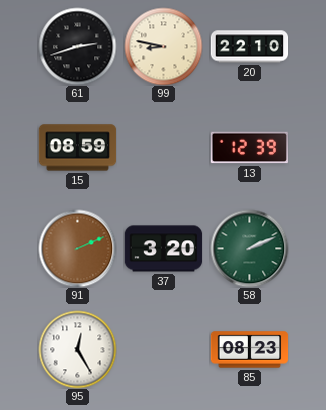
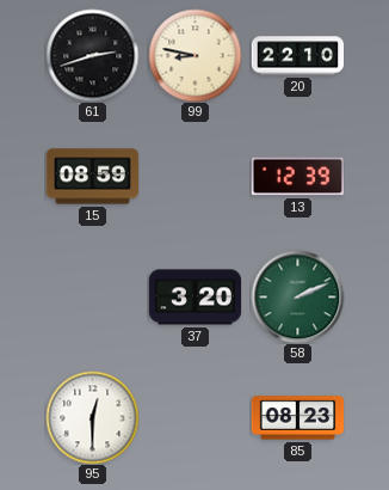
91: 2:11 -> none (77, 248)
95: 12:25 -> 12:30 (92, 417)
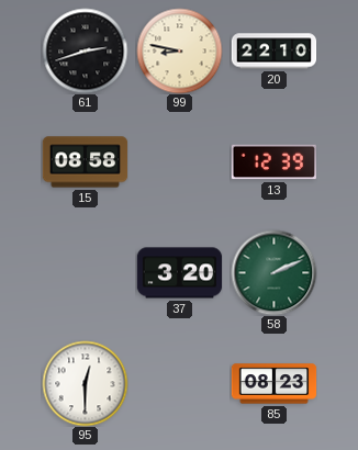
15: 08:59 -> 08:58 (85, 162)
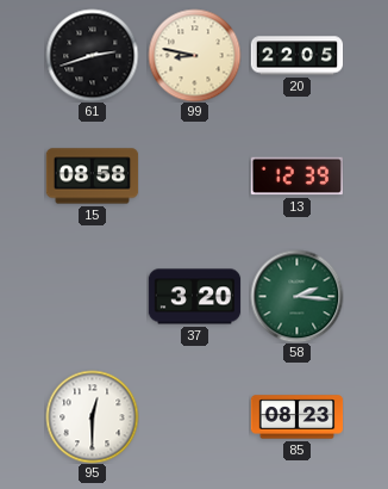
20: 22:10 -> 22:05 (296, 56)
58: 2:11 -> 2:16 (296, 296)
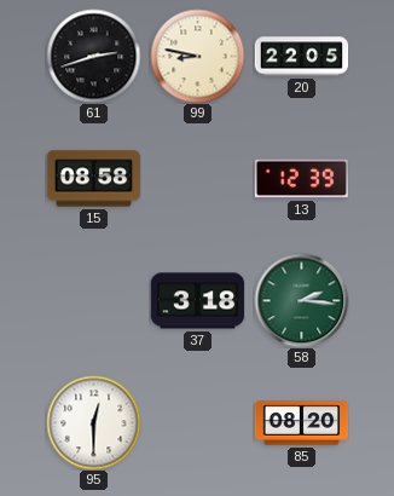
37: 3:20 -> 3:18 (197, 301)
85: 08:23 -> 08:20 (301, 423)
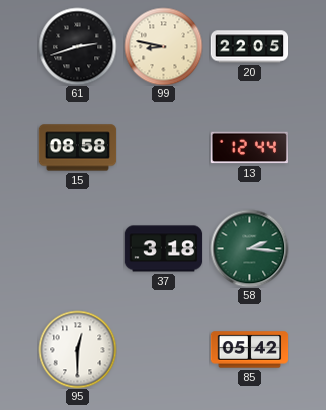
13: 12:39 -> 12:44 (249, 148)
85: 08:20 -> 05:42 (249, 350)
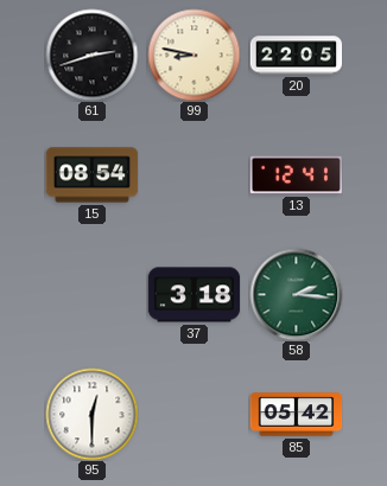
15: 08:58 -> 08:54 (91, 175)
13: 12:44 -> 12:41 (296, 175)
